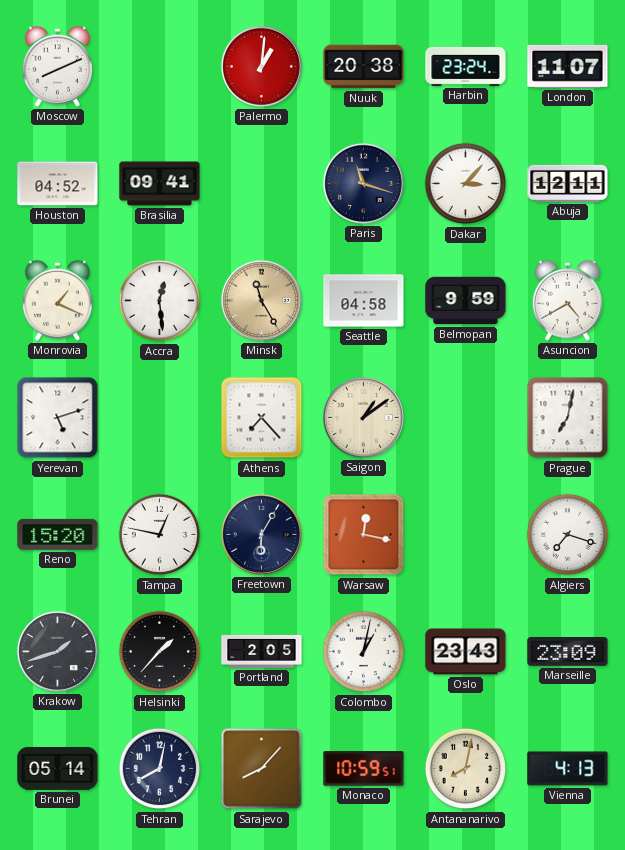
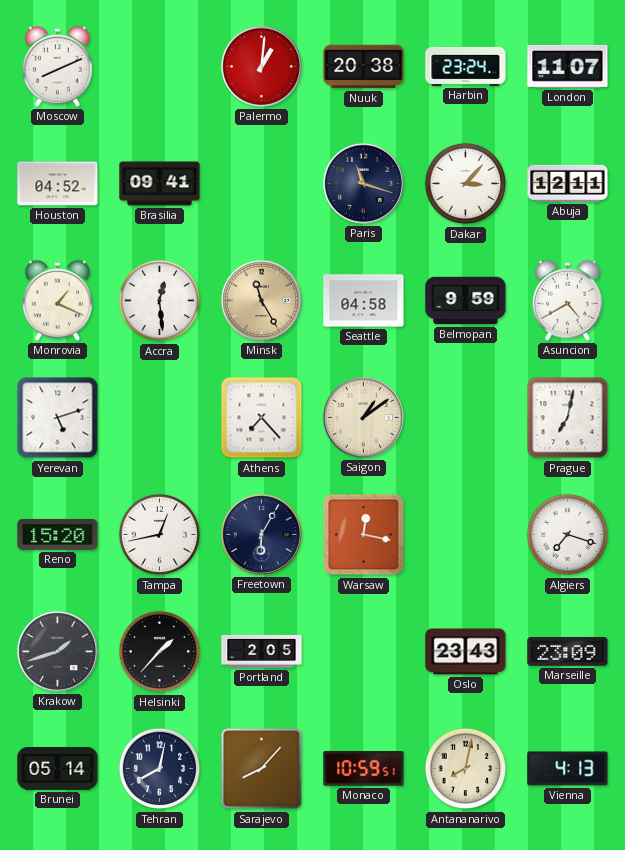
Tampa: 12:47 -> 12:43 (160, 535)
Colombo: 1:02 -> none (364, 652)
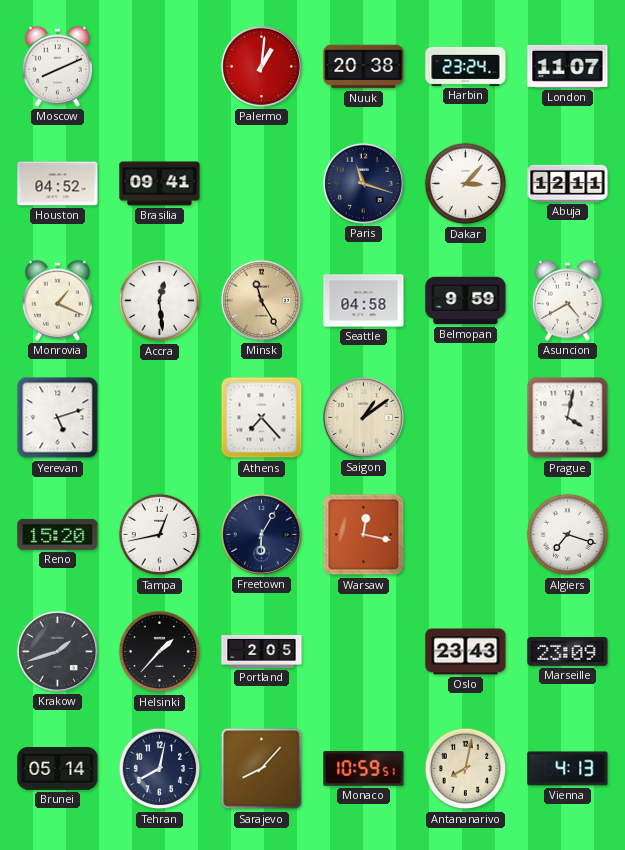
Prague: 7:02 -> 4:02 (568, 418)
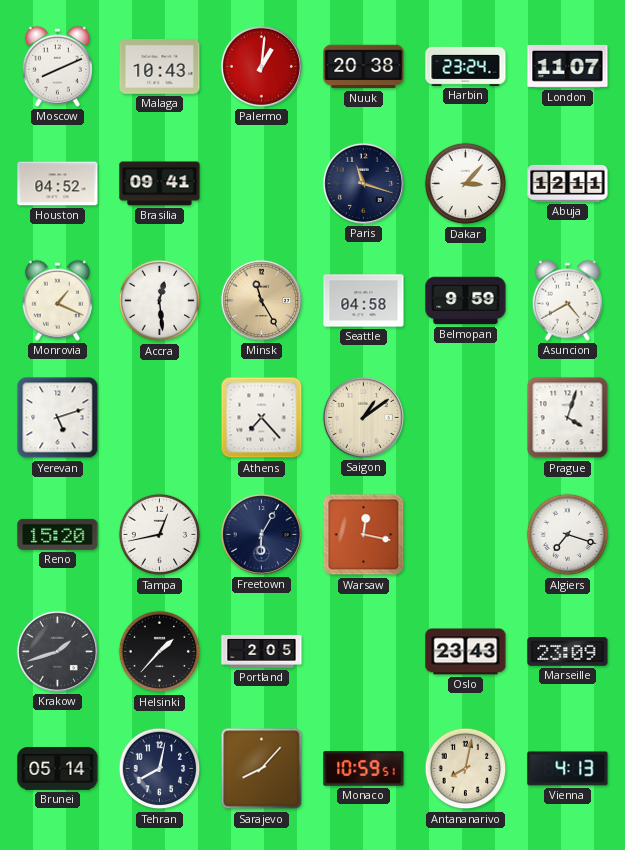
Malaga: none -> 10:43 (160, 67)
Prague: 4:02 -> 4:03 (568, 418)
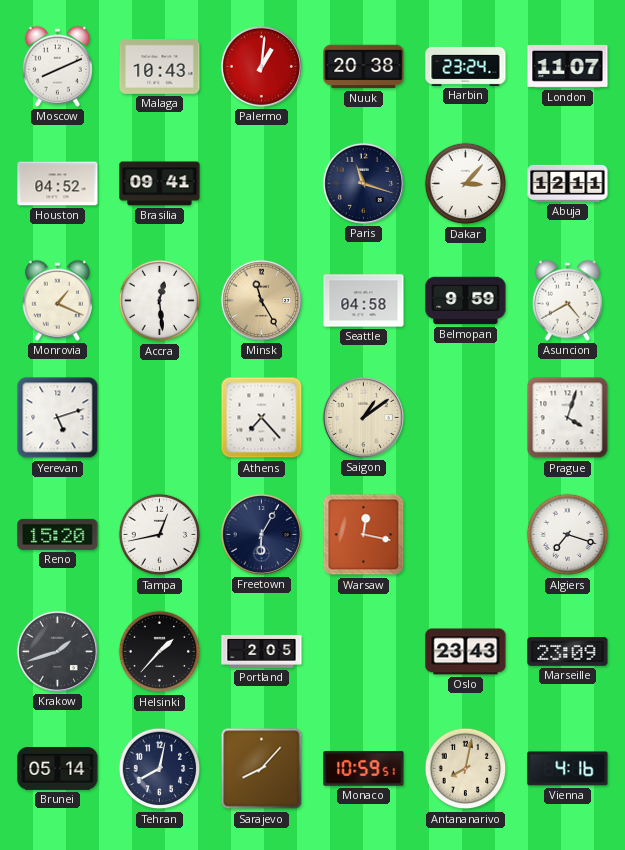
Vienna: 4:13 -> 4:16 (568, 769)
